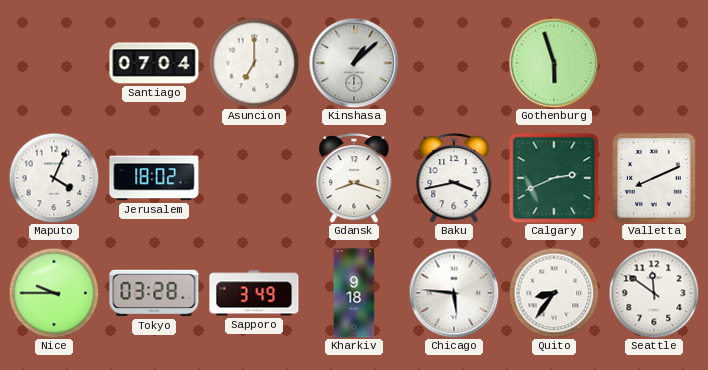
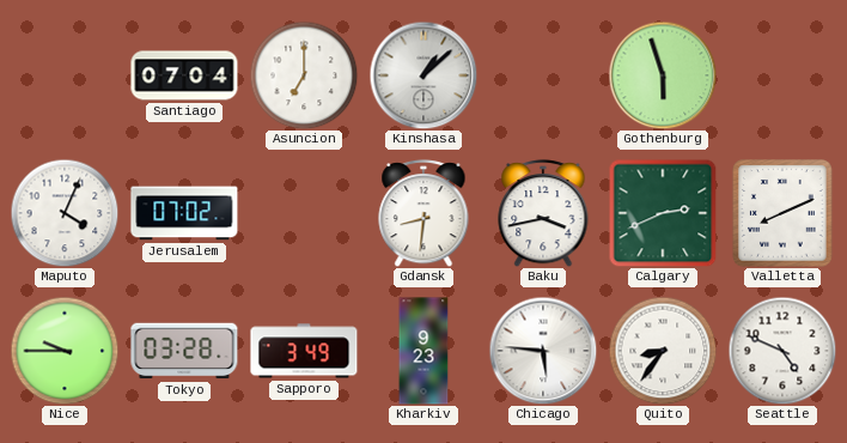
Jerusalem: 18:02 -> 07:02 (184, 213)
Gdansk: 8:18 -> 8:31 (423, 213)
Kharkiv: 9:18 -> 9:23 (423, 351)
Seattle: 11:51 -> 4:49 (782, 351)
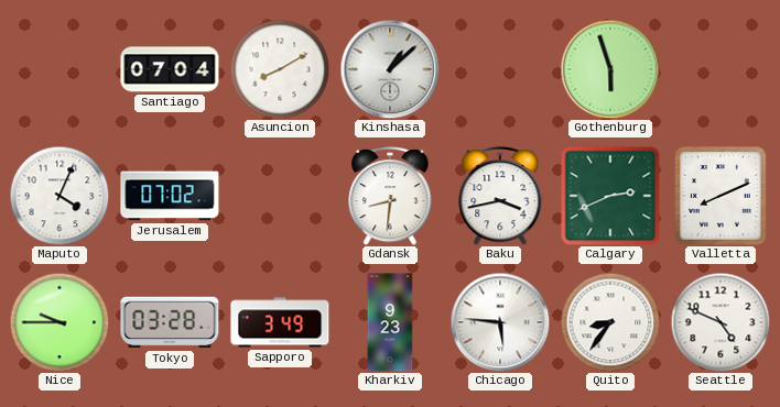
Asuncion: 7:00 -> 8:10 (280, 69)
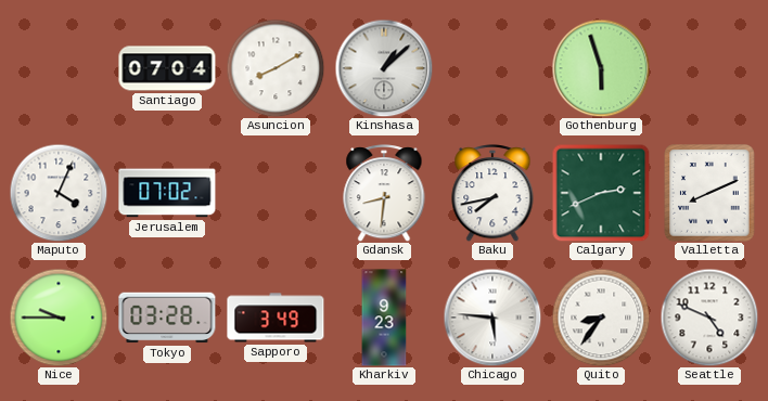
Baku: 3:43 -> 7:43 (492, 193)
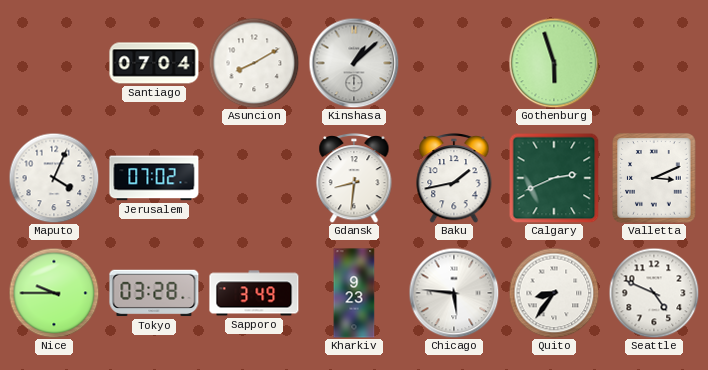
Baku: 7:43 -> 1:43 (454, 178)
Valletta: 8:11 -> 3:11 (654, 178)
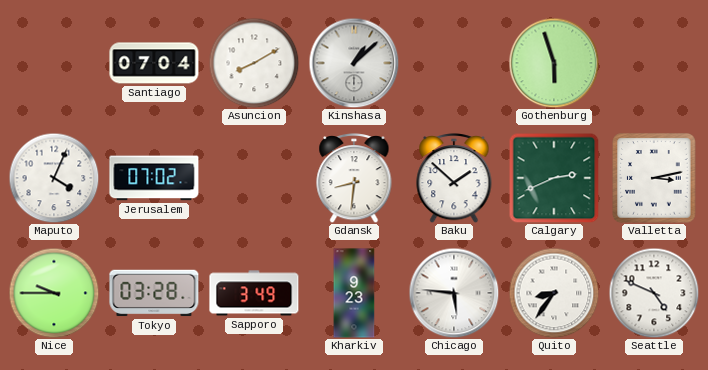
Baku: 1:43 -> 1:52 (454, 178)
Valletta: 3:11 -> 3:13 (654, 178)
